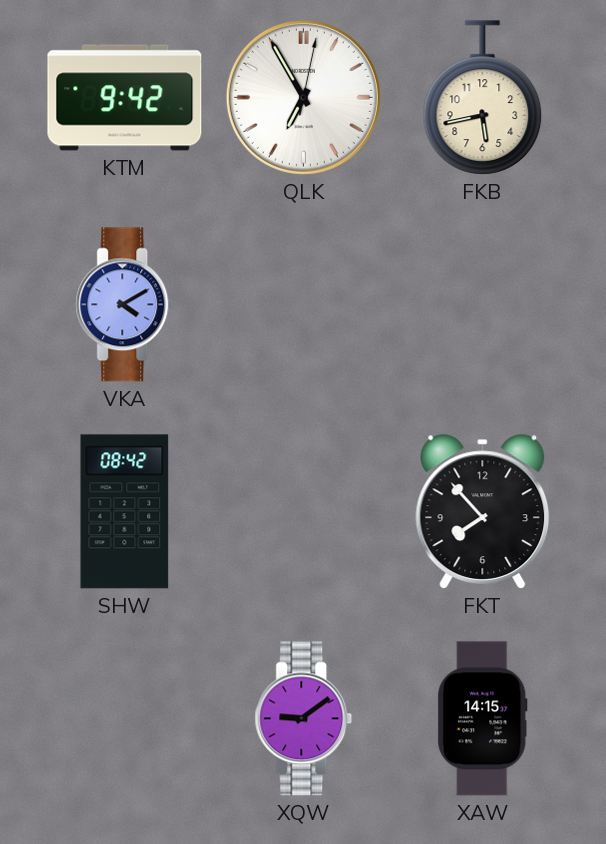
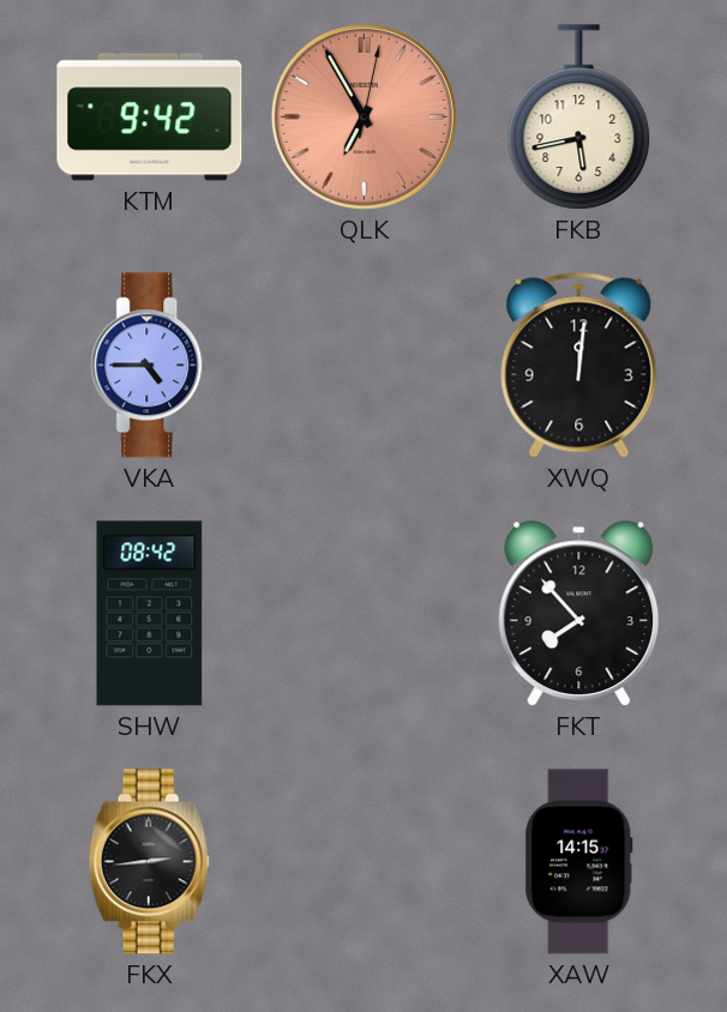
QLK dial: white -> salmon (363, 116)
VKA: 4:10 -> 4:45 (150, 366)
XWQ: none -> 12:01 (579, 365)
FKX: none -> 2:44 (149, 862)
XQW: 9:09 -> none (304, 719)
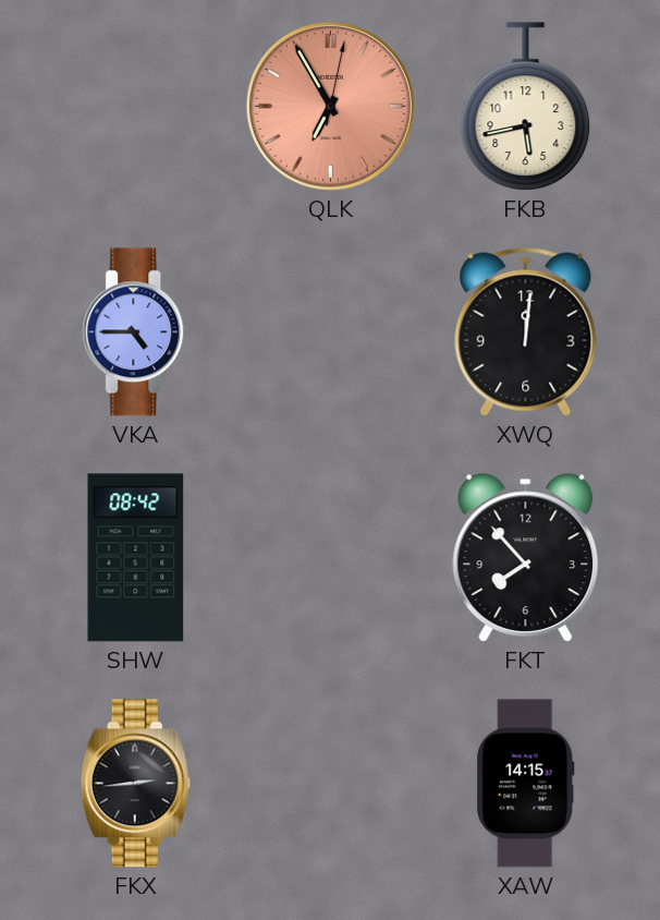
KTM: 9:42 -> none (150, 118)
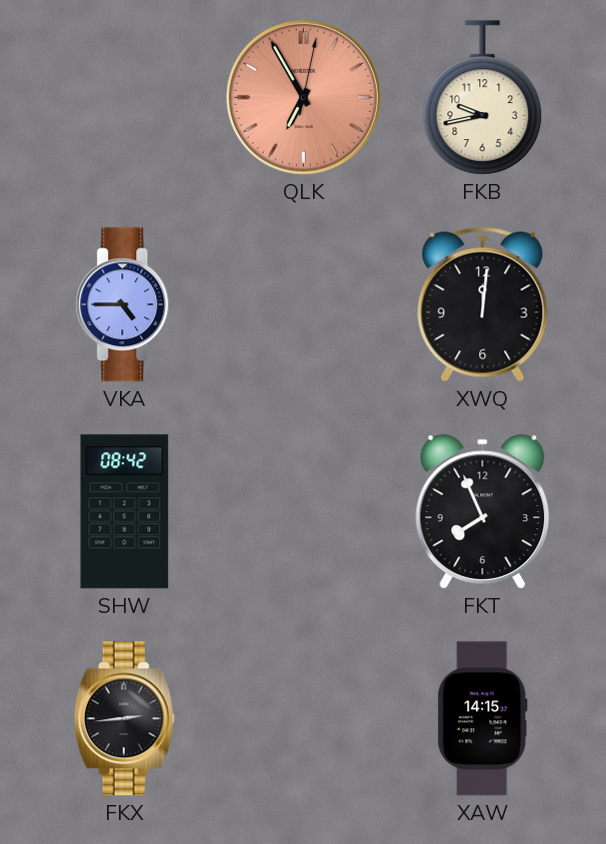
FKB: 5:43 -> 9:43 (483, 98)
FKT: 7:53 -> 7:56 (483, 511)
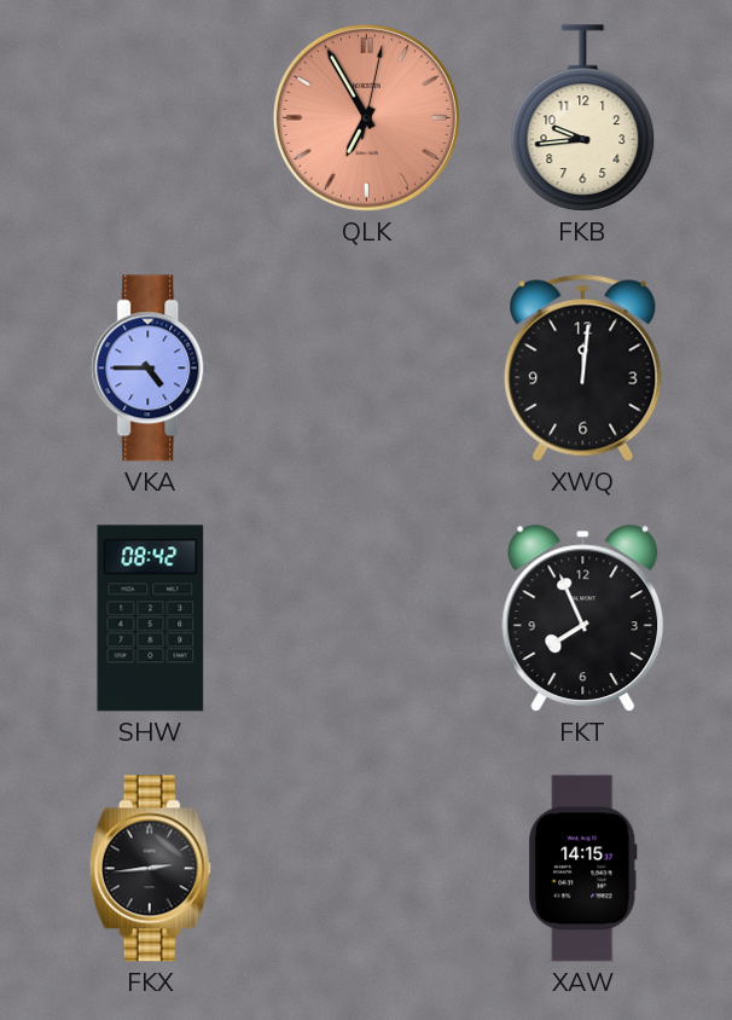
FKB: 9:43 -> 9:44 (583, 118)
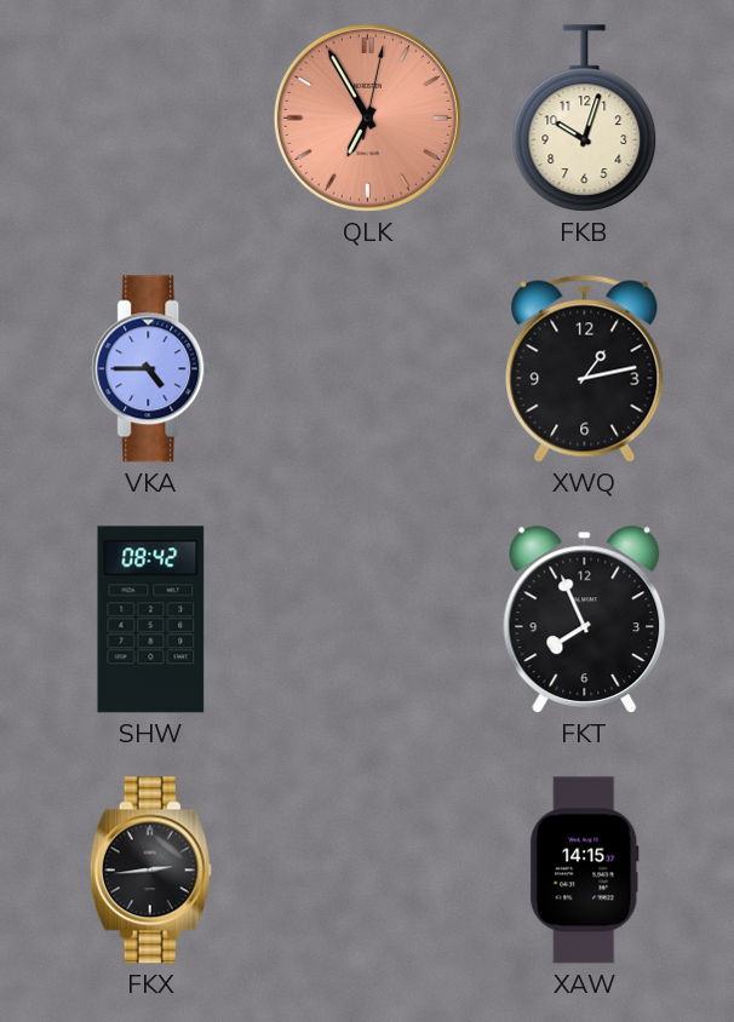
FKB: 9:44 -> 10:03 (585, 119)
XWQ: 12:01 -> 1:13 (585, 368)
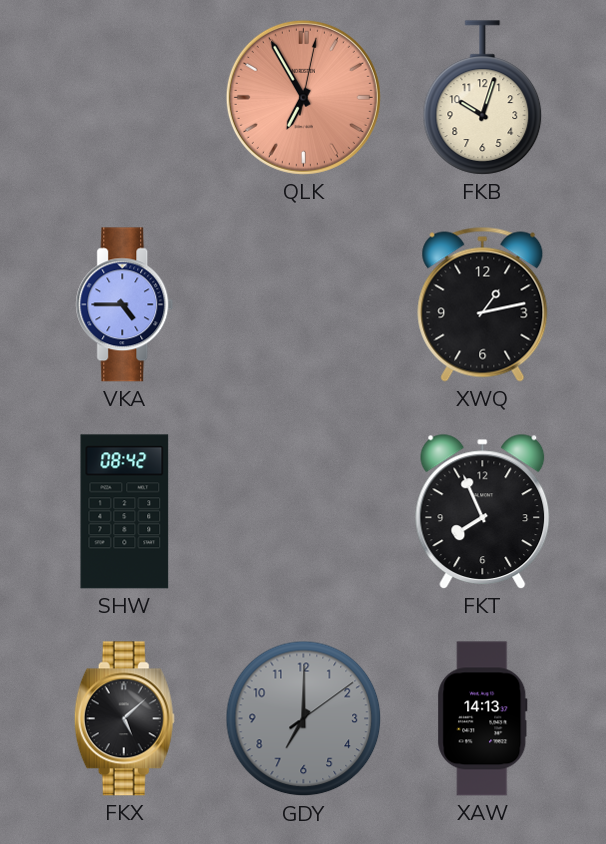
FKX: 2:44 -> 5:08 (124, 719)
GDY: none -> 7:00 (304, 719)
XAW: 14:15 -> 14:13 (483, 719)
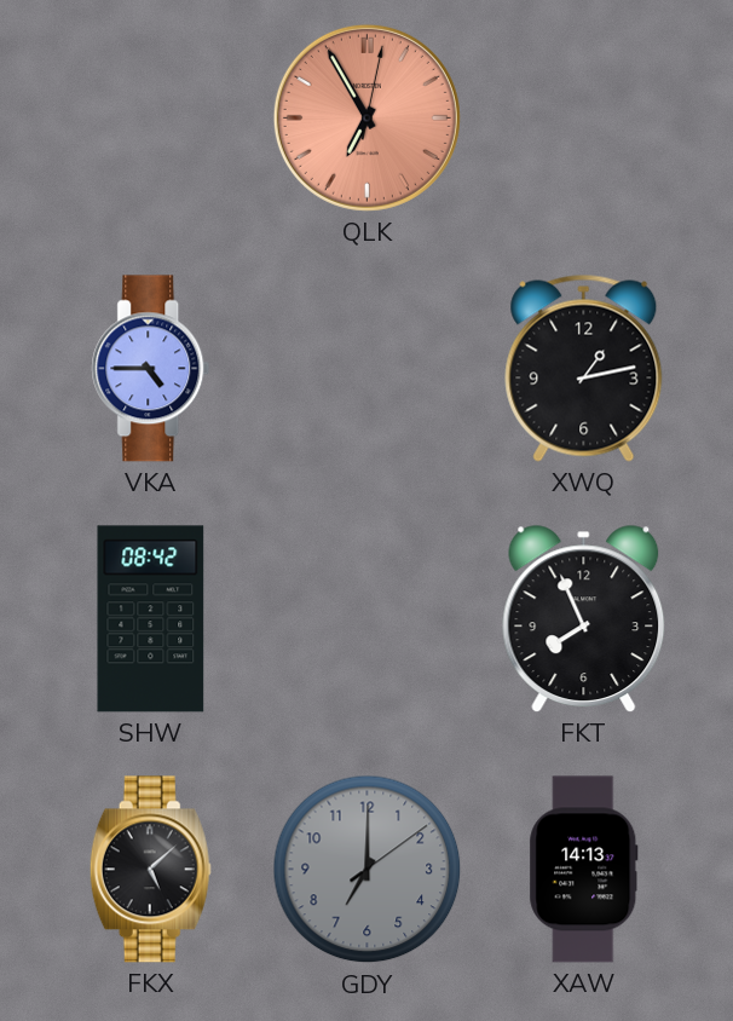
FKB: 10:03 -> none (483, 98)
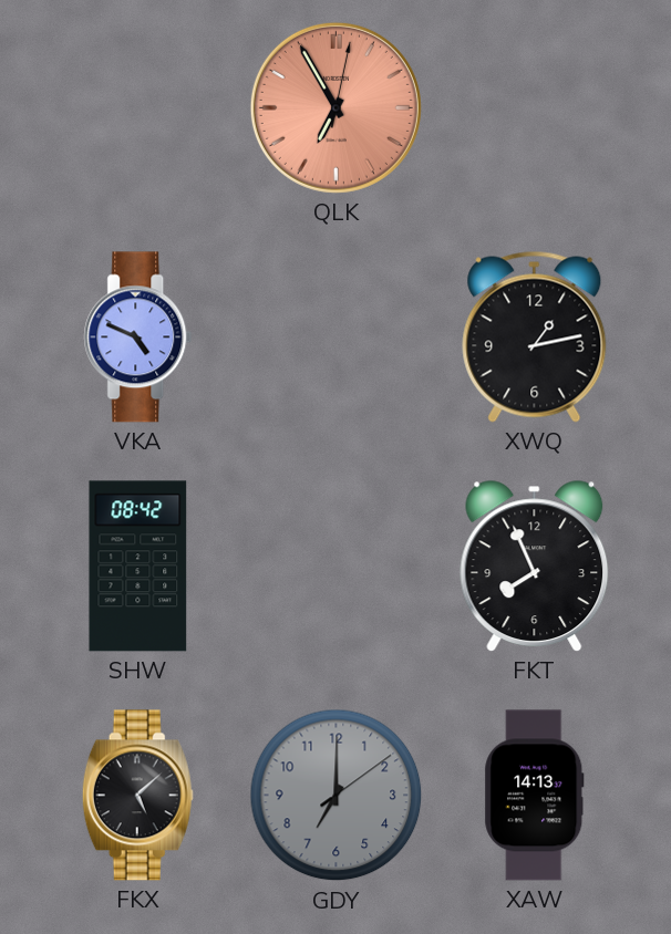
VKA: 4:45 -> 4:49 (138, 338)
